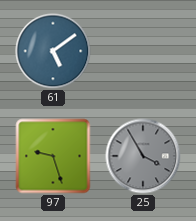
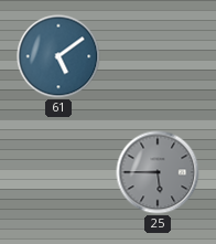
97: 9:27 -> none (53, 156)
25: 3:55 -> 5:45 (158, 172)
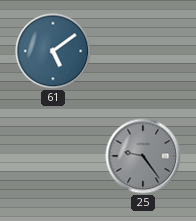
25: 5:45 -> 9:24 (143, 156)
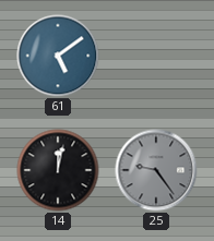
14: none -> 12:02 (58, 170)
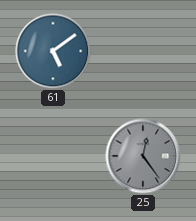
14: 12:02 -> none (58, 170)
25: 9:24 -> 12:24 (143, 156)
